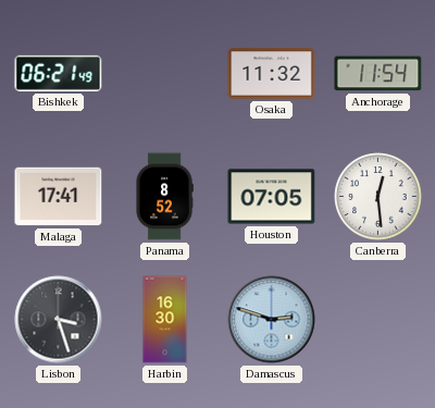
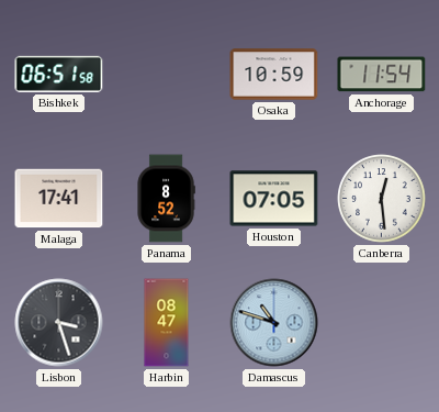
Bishkek: 06:21 -> 06:51 (59, 74)
Osaka: 11:32 -> 10:59 (274, 75)
Harbin: 16:30 -> 08:47 (167, 323)
Damascus: 2:48 -> 10:48 (274, 323)
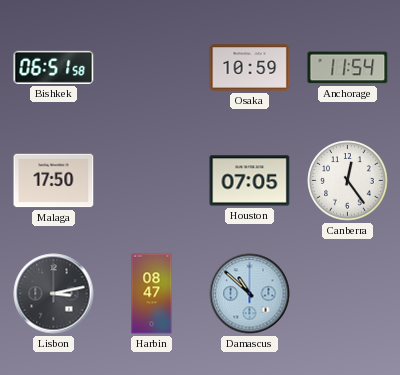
Malaga: 17:41 -> 17:50 (54, 181)
Panama: 8:52 -> none (166, 199)
Canberra: 12:29 -> 12:24 (348, 181)
Lisbon: 3:27 -> 3:13 (54, 294)
Damascus: 10:48 -> 10:52 (250, 294)
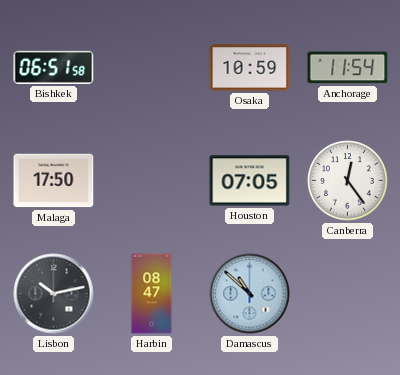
Lisbon: 3:13 -> 10:13 (54, 294)
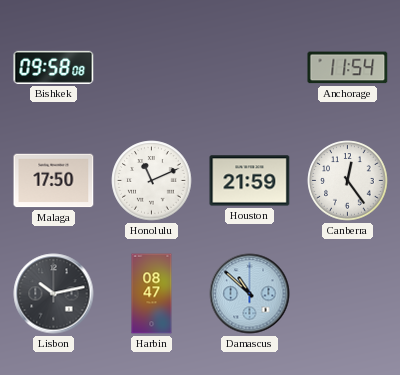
Bishkek: 06:51 -> 09:58 (54, 67)
Osaka: 10:59 -> none (250, 68)
Honolulu: none -> 11:11 (152, 181)
Houston: 07:05 -> 21:59 (250, 181)
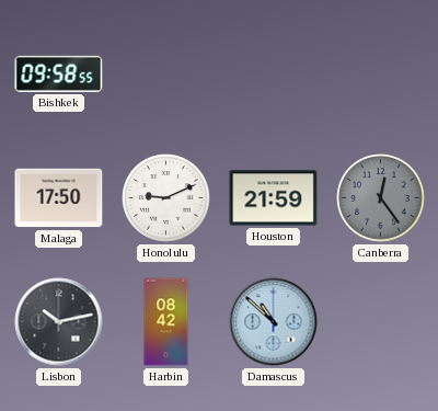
Bishkek: 09:58:08 -> 09:58:55 (59, 73)
Anchorage: 11:54 -> none (348, 68)
Honolulu: 11:11 -> 9:11 (166, 198)
Canberra dial: white -> grey (381, 198)
Harbin: 08:47 -> 08:42 (166, 322)
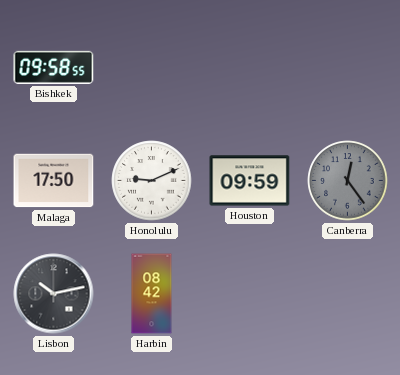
Houston: 21:59 -> 09:59 (250, 181)
Damascus: 10:52 -> none (274, 322)
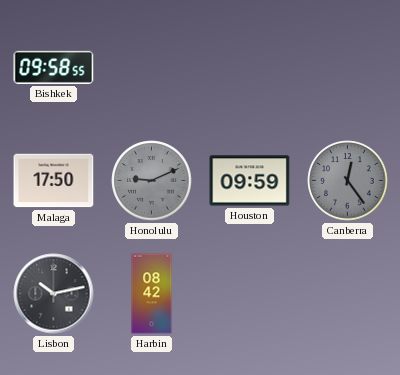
Honolulu dial: white -> grey (152, 181)
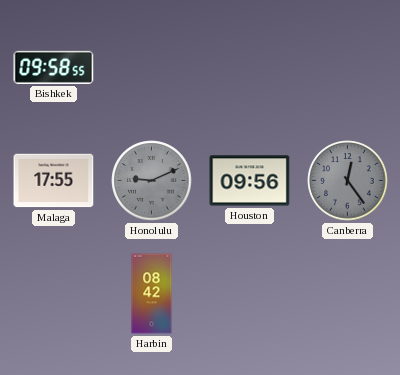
Malaga: 17:50 -> 17:55 (54, 181)
Houston: 09:59 -> 09:56 (250, 181)
Lisbon: 10:13 -> none (54, 294)
